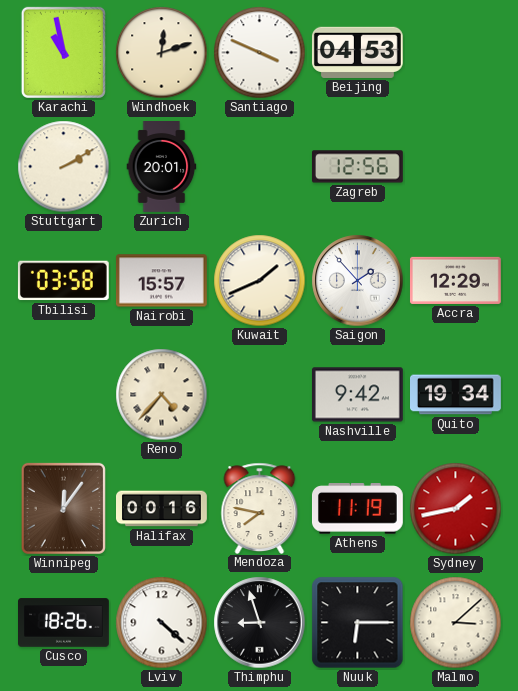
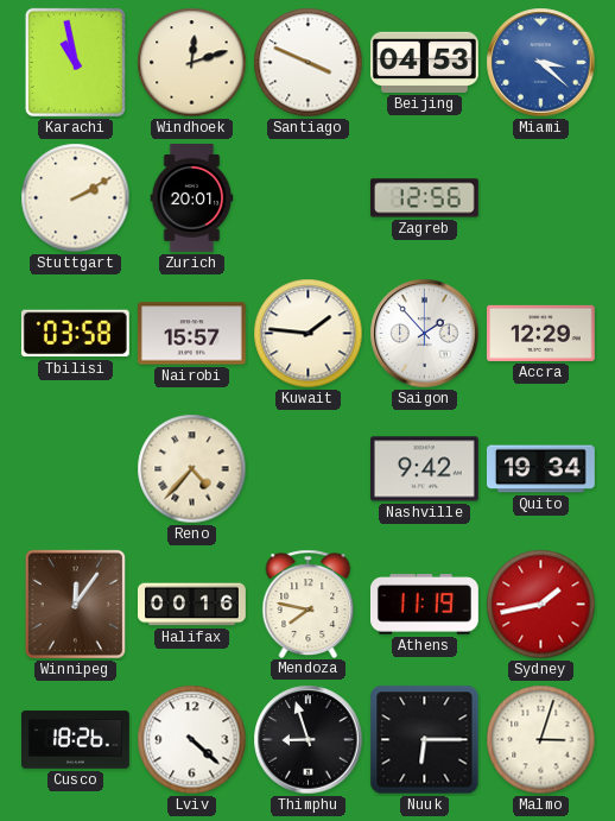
Miami: none -> 3:22 (541, 63)
Kuwait: 1:41 -> 1:46 (309, 334)
Malmo: 3:08 -> 3:03 (541, 740)
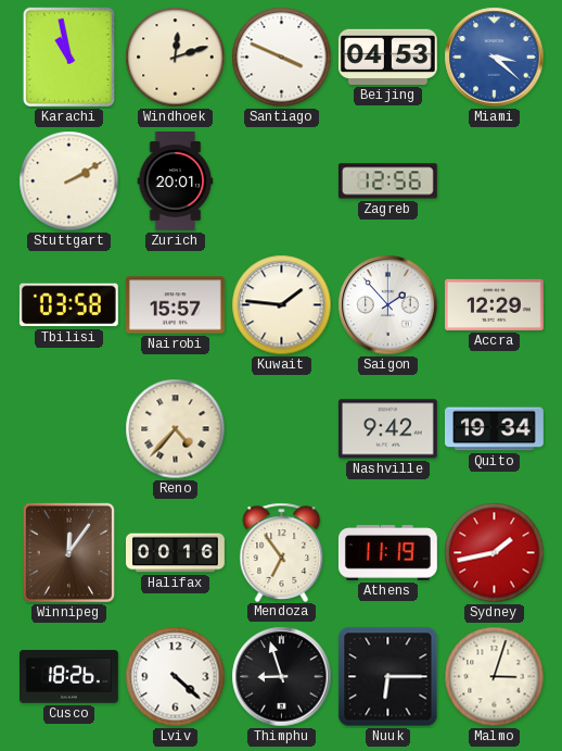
Mendoza: 7:47 -> 6:54 (282, 552)
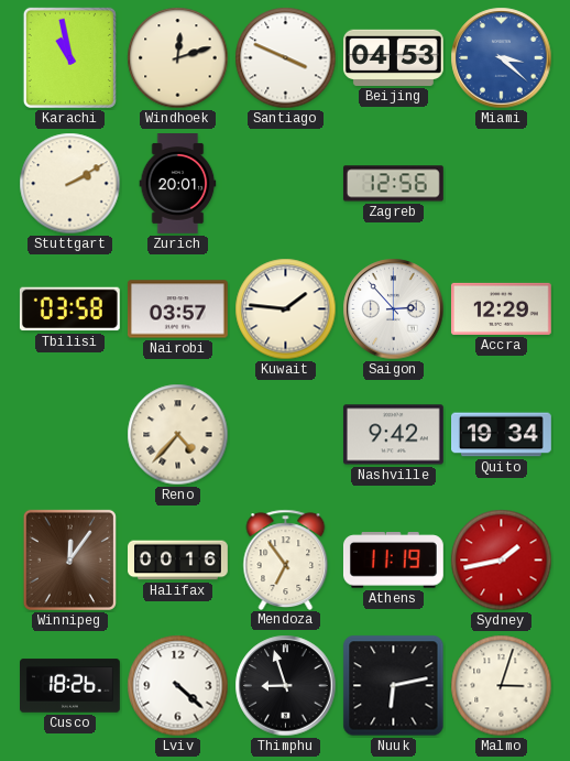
Nairobi: 15:57 -> 03:57 (177, 309)
Saigon: 1:53 -> 2:53 (394, 309)
Nuuk: 6:15 -> 6:13 (394, 686)
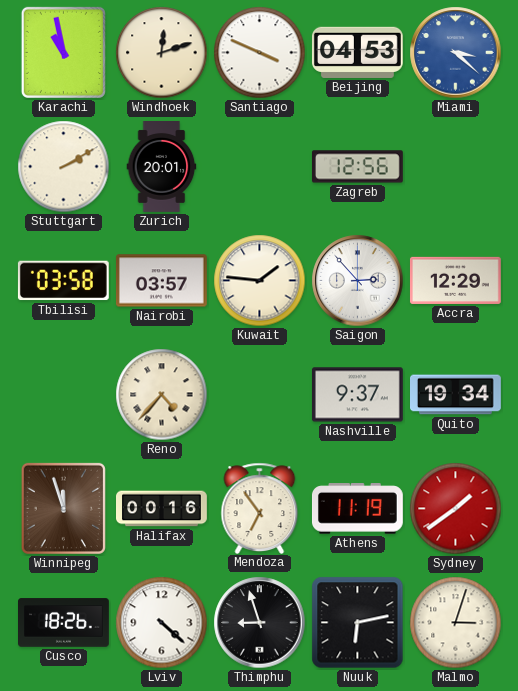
Nashville: 9:42 -> 9:37 (357, 395)
Winnipeg: 12:06 -> 11:57 (63, 508)
Sydney: 1:43 -> 1:39 (456, 509)
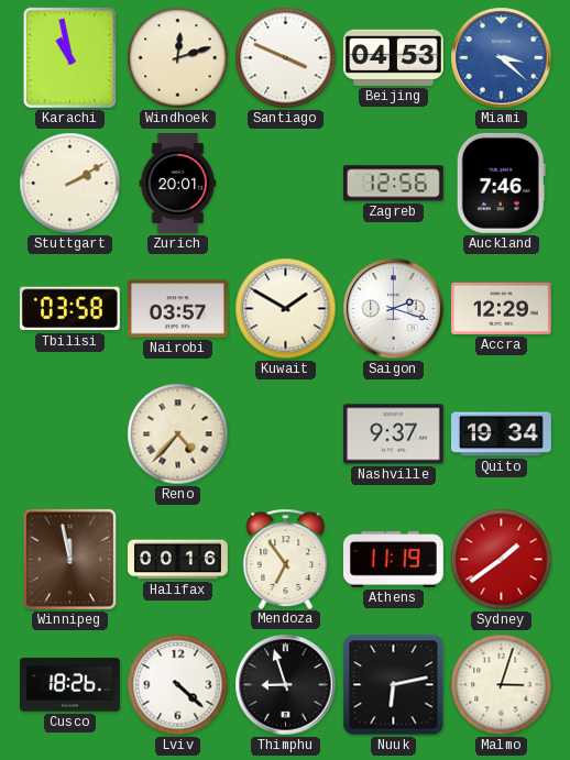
Auckland: none -> 7:46 (501, 183)
Kuwait: 1:46 -> 1:50 (286, 309)
Saigon: 2:53 -> 2:18 (394, 309)
Winnipeg: 11:57 -> 11:58 (69, 559)
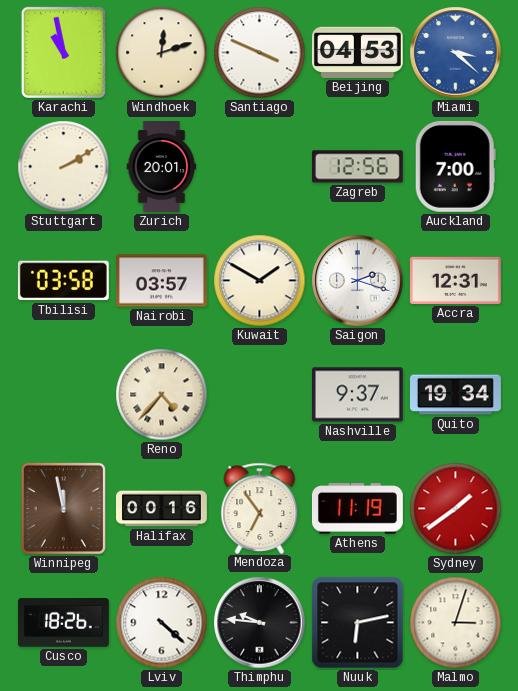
Auckland: 7:46 -> 7:00 (455, 166)
Accra: 12:29 -> 12:31 (455, 280)
Thimphu: 8:57 -> 9:46 (260, 623)
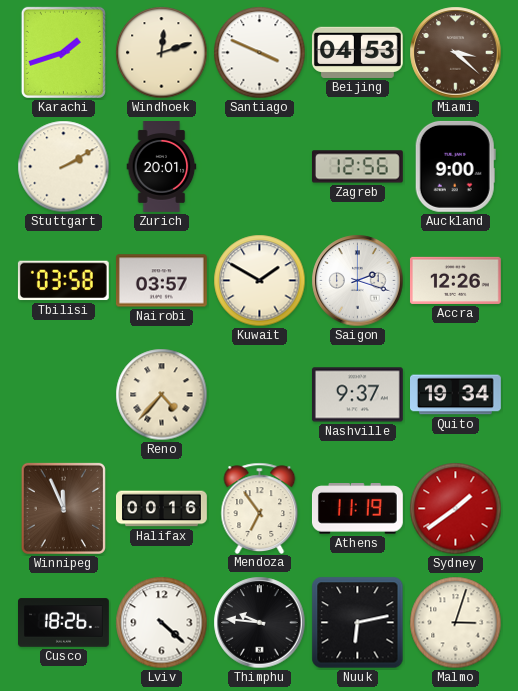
Karachi: 10:58 -> 1:42 (63, 52)
Miami dial: blue -> brown (456, 53)
Auckland: 7:00 -> 9:00 (455, 166)
Accra: 12:31 -> 12:26 (455, 280)
Winnipeg: 11:58 -> 11:56 (63, 508)
